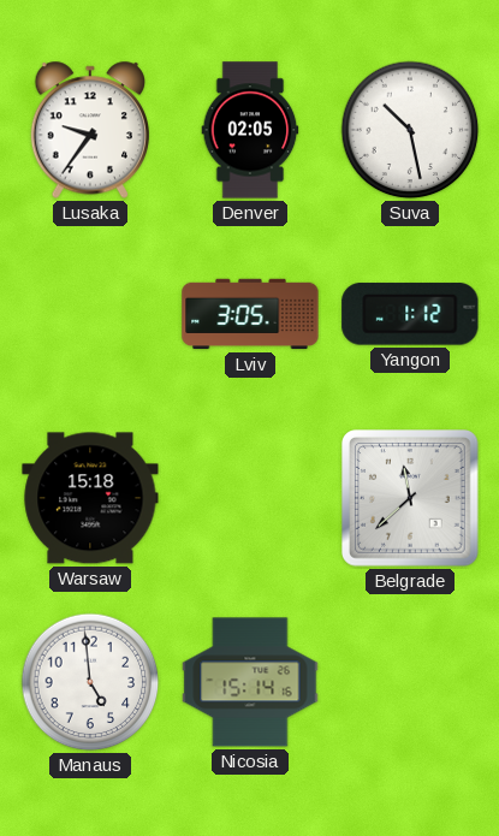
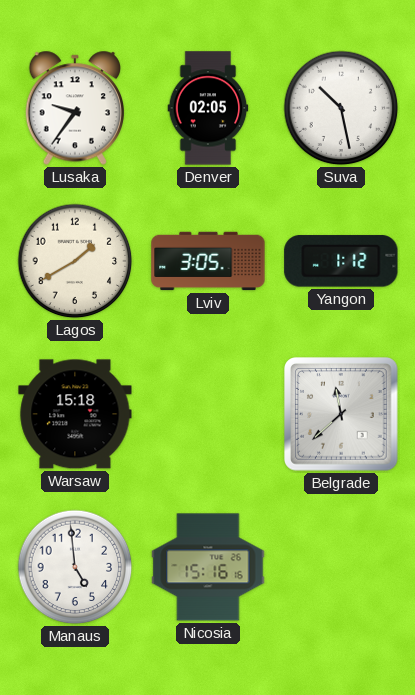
Lagos: none -> 1:40 (75, 261)
Nicosia: 15:14 -> 15:16 (208, 567)
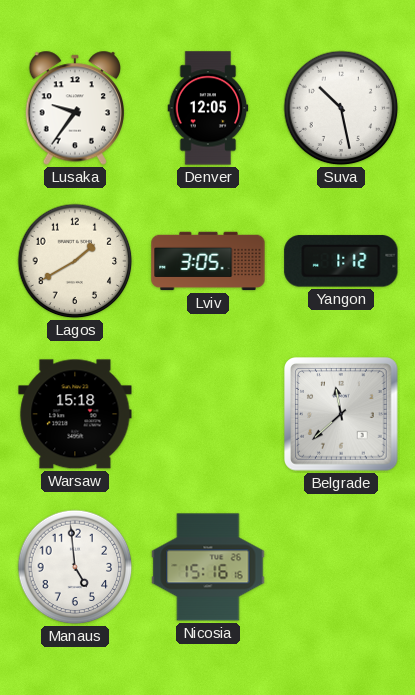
Denver: 02:05 -> 12:05 (208, 108)
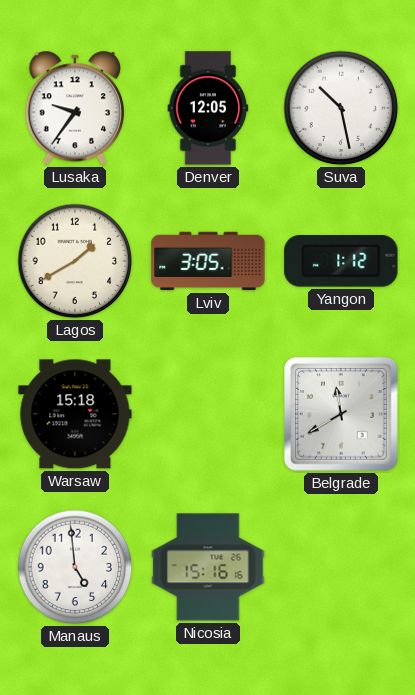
Belgrade: 11:38 -> 11:40 (341, 414)
